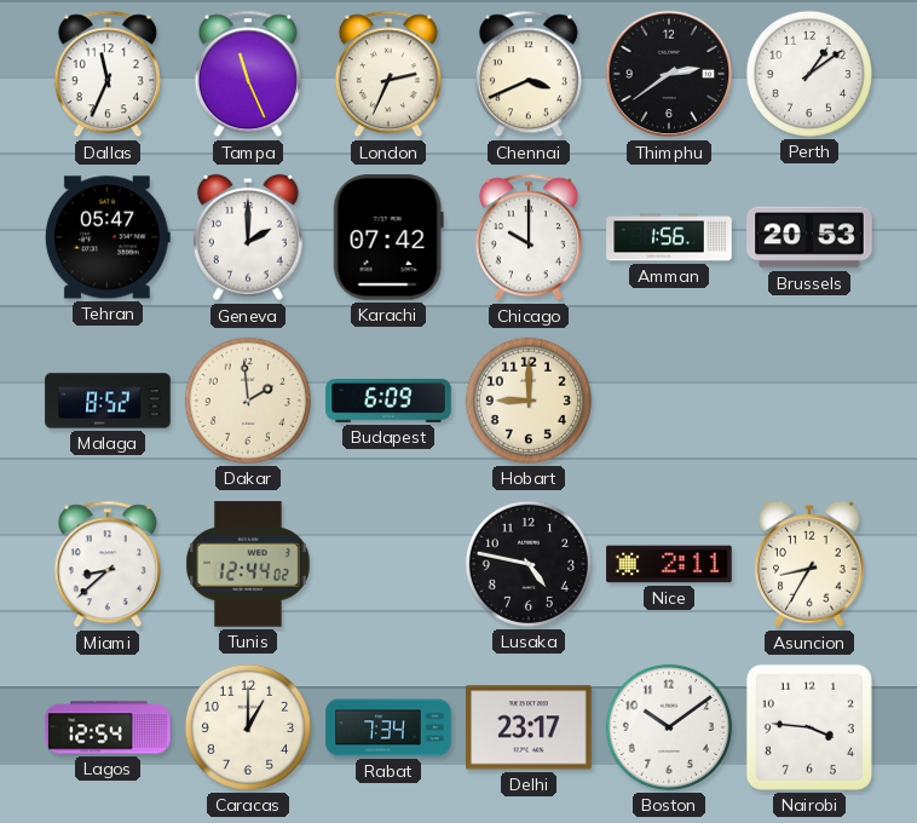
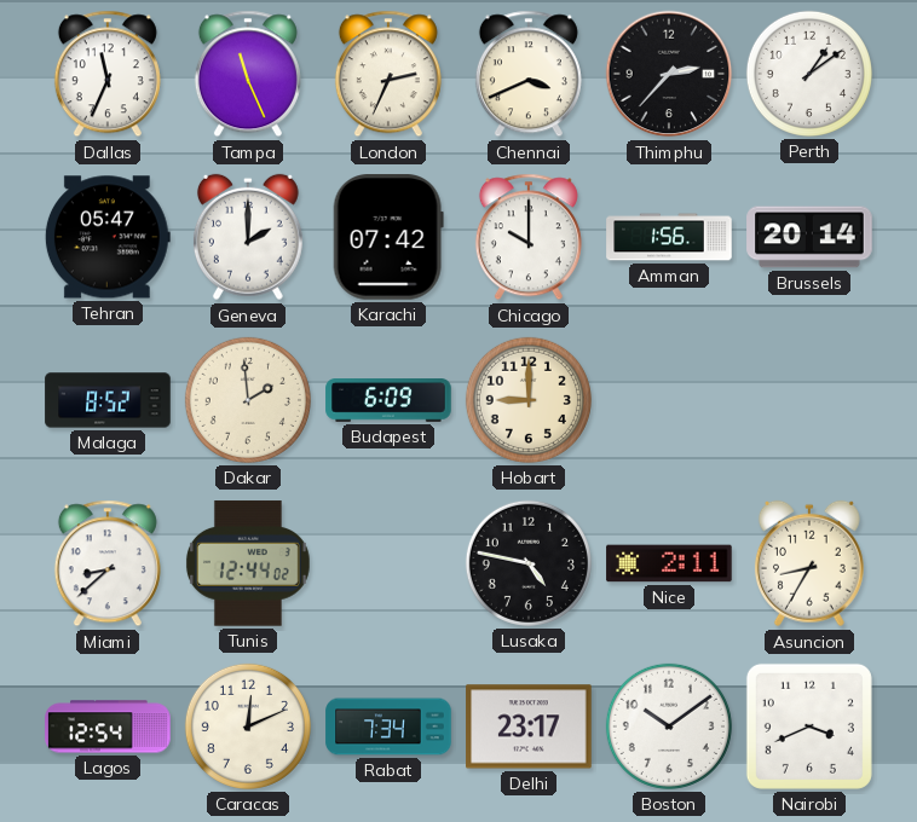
Thimphu: 2:39 -> 2:37 (669, 74)
Brussels: 20:53 -> 20:14 (809, 237)
Caracas: 1:00 -> 12:11 (248, 727)
Nairobi: 3:46 -> 3:41 (809, 727)
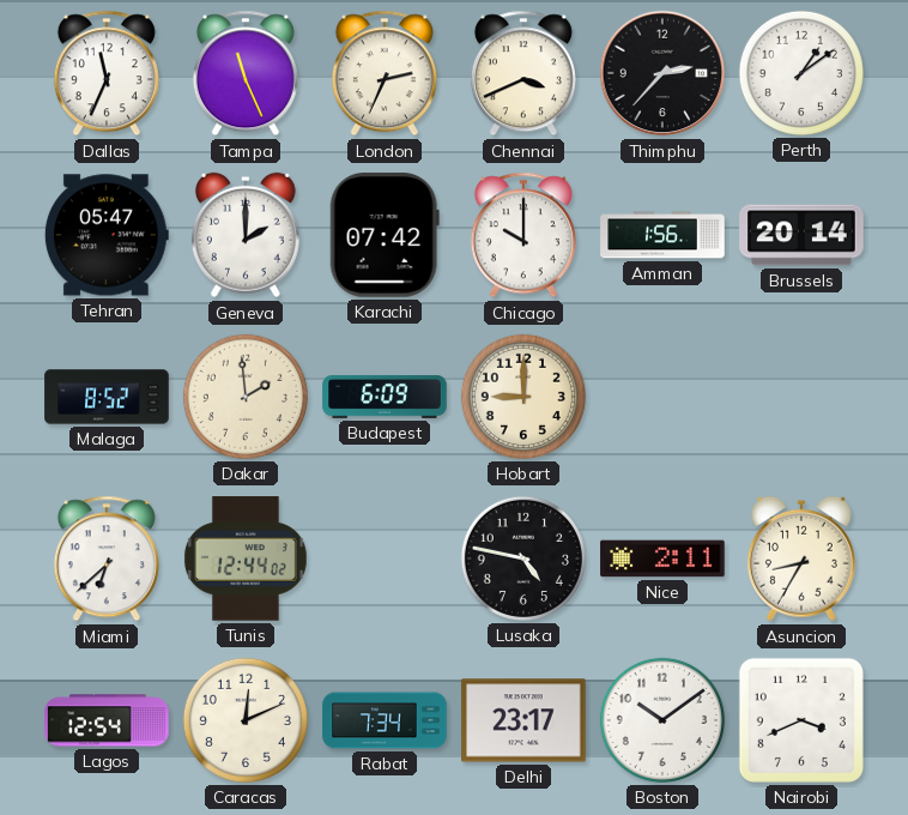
Miami: 8:38 -> 6:38 (107, 559)
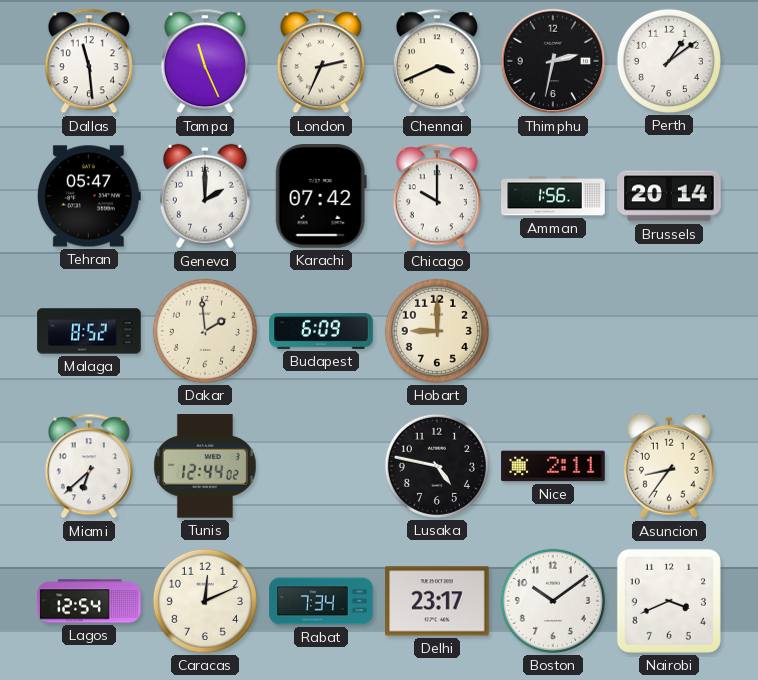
Dallas: 11:34 -> 11:29 (89, 61)
Thimphu: 2:37 -> 2:32 (553, 61)
Asuncion: 8:35 -> 8:36 (669, 466)
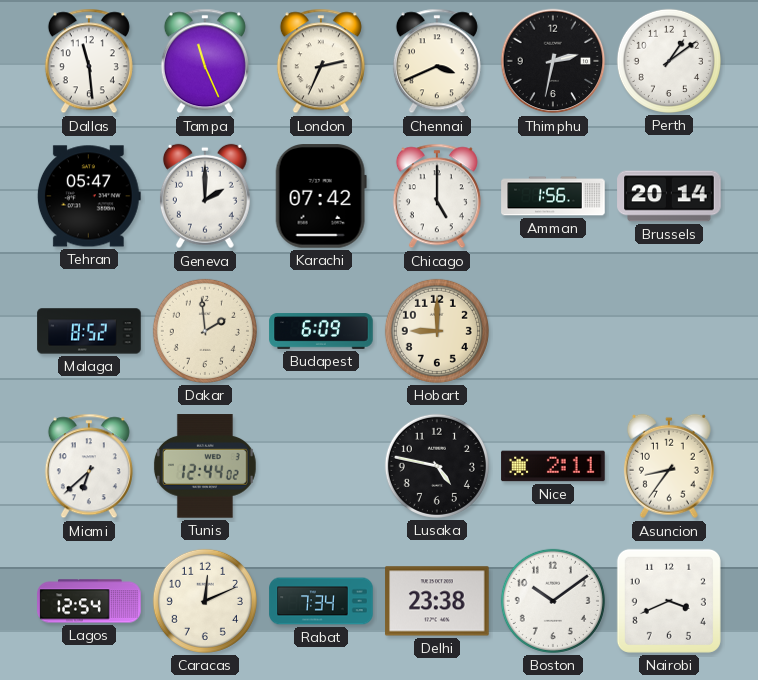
Chicago: 10:00 -> 5:00 (437, 196)
Delhi: 23:17 -> 23:38 (437, 601)
